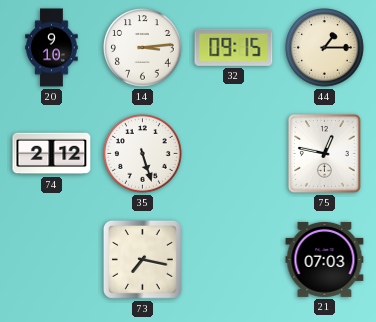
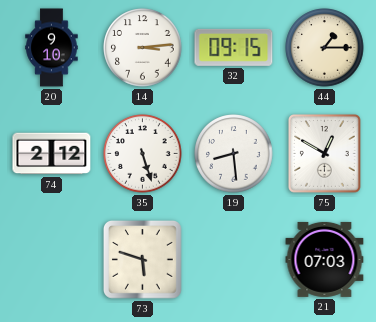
19: none -> 8:29 (234, 154)
75: 12:47 -> 12:50 (325, 154)
73: 7:17 -> 5:48 (142, 259)
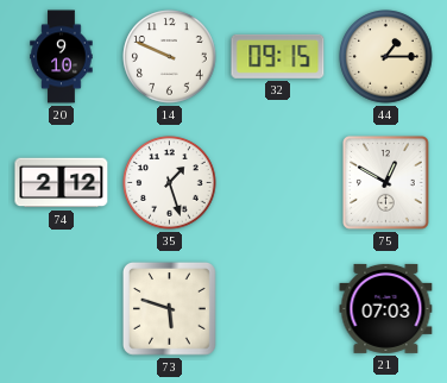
14: 3:14 -> 9:49 (170, 57)
35: 5:27 -> 1:27 (170, 183)
19: 8:29 -> none (234, 154)
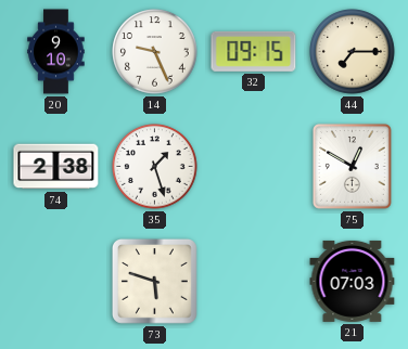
14: 9:49 -> 9:26 (155, 52)
44: 1:15 -> 7:15 (353, 52)
74: 2:12 -> 2:38 (56, 167)
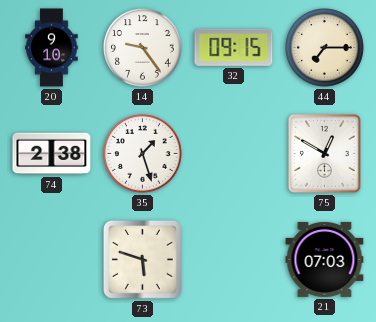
14: 9:26 -> 9:24 (143, 48)
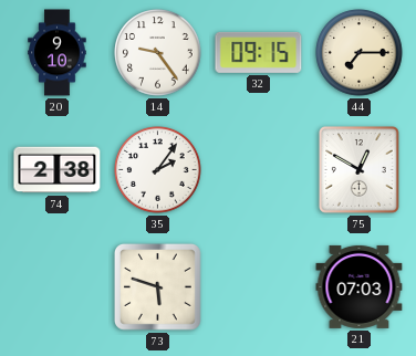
35: 1:27 -> 2:06 (158, 170)
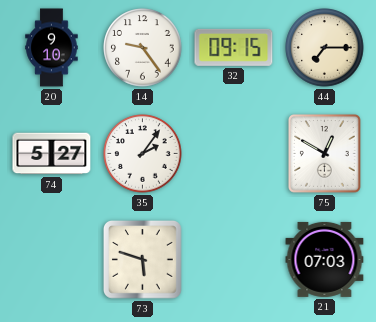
74: 2:38 -> 5:27 (52, 154)
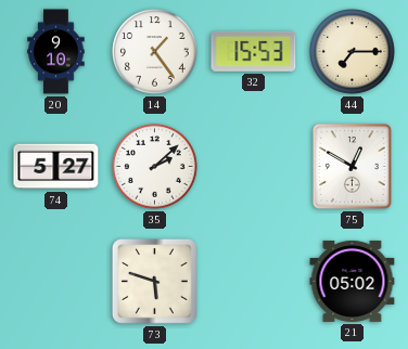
14: 9:24 -> 1:24 (155, 52)
32: 09:15 -> 15:53 (254, 51)
35: 2:06 -> 2:08 (155, 167)
21: 07:03 -> 05:02 (353, 281)
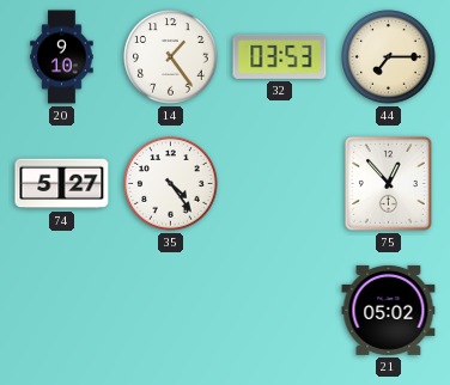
32: 15:53 -> 03:53 (280, 56)
35: 2:08 -> 4:24 (171, 184)
75: 12:50 -> 12:53 (389, 184)
73: 5:48 -> none (154, 281)
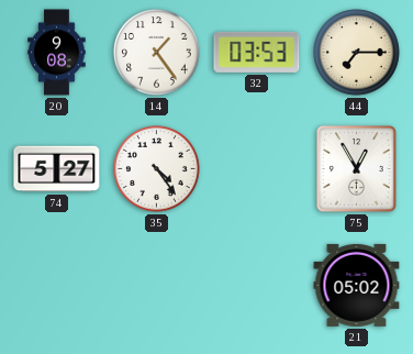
20: 9:10 -> 9:08 (57, 53)
75: 12:53 -> 12:55 (357, 169)
